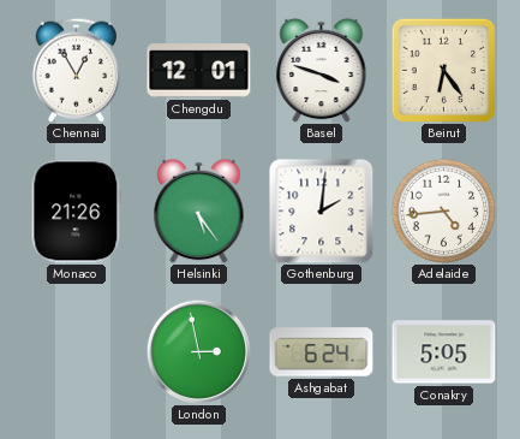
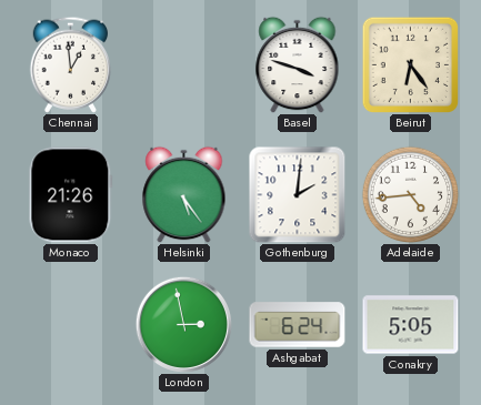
Chennai: 12:55 -> 12:59 (71, 64)
Chengdu: 12:01 -> none (199, 71)
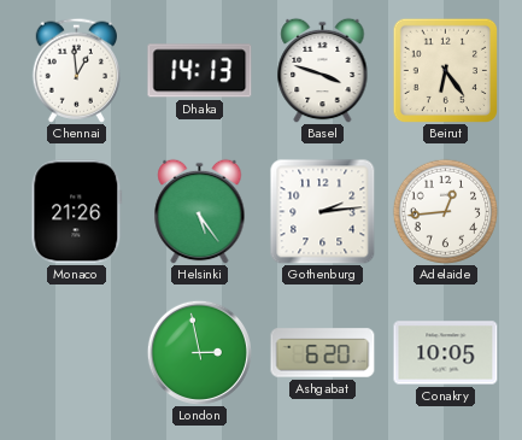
Dhaka: none -> 14:13 (200, 71)
Gothenburg: 2:01 -> 2:14 (323, 212)
Adelaide: 4:44 -> 12:44 (445, 211)
Ashgabat: 6:24 -> 6:20 (323, 353)
Conakry: 5:05 -> 10:05 (446, 353)
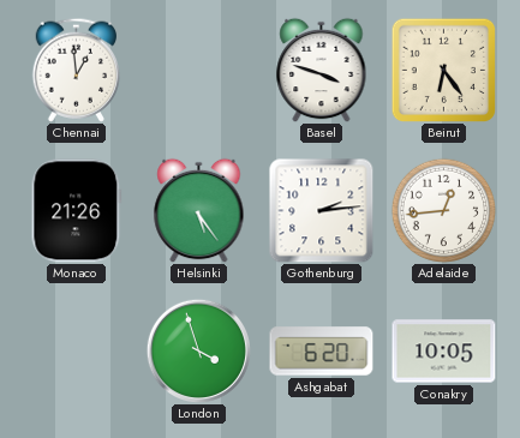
Dhaka: 14:13 -> none (200, 71)
London: 2:58 -> 3:57 (198, 350)
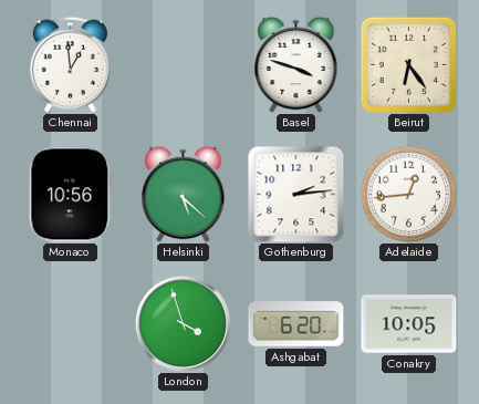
Monaco: 21:26 -> 10:56 (71, 195)
Helsinki: 5:24 -> 5:22 (184, 194)
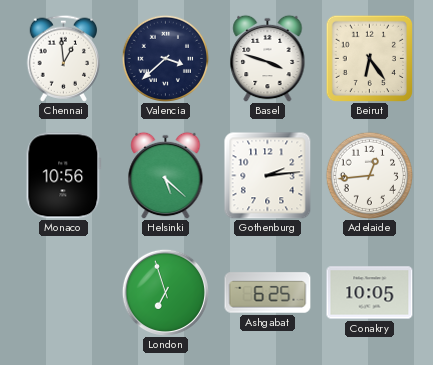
Valencia: none -> 3:38 (165, 58)
London: 3:57 -> 6:57 (165, 292)
Ashgabat: 6:20 -> 6:25 (268, 293)
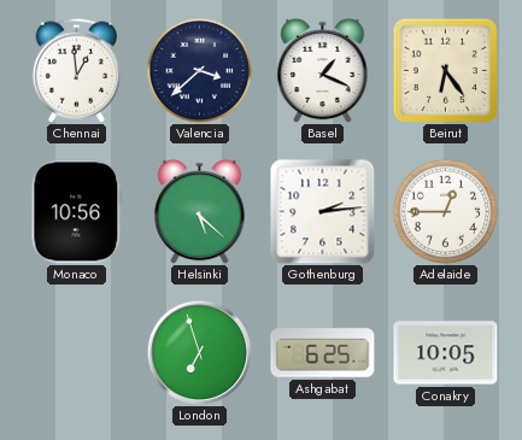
Basel: 3:48 -> 1:19 (323, 70)
Adelaide: 12:44 -> 12:45 (445, 211)
